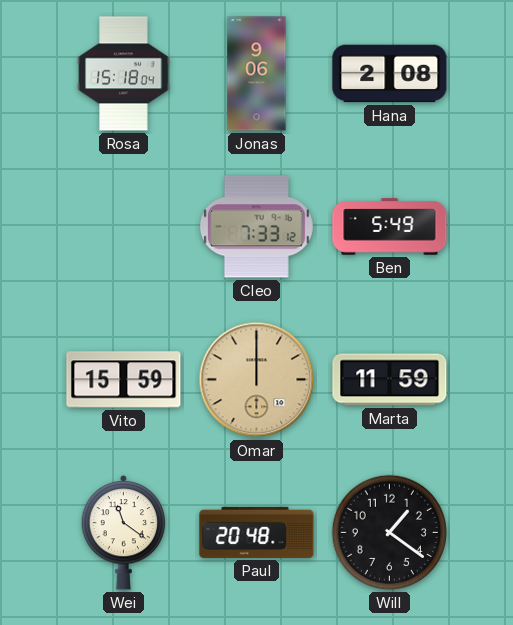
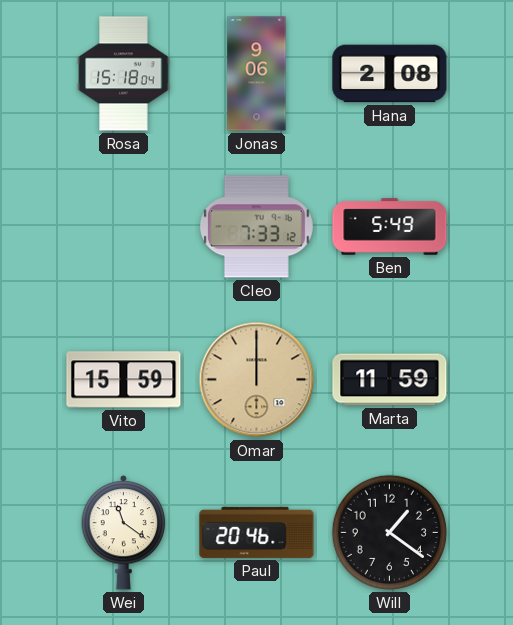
Paul: 20:48 -> 20:46 (257, 532)
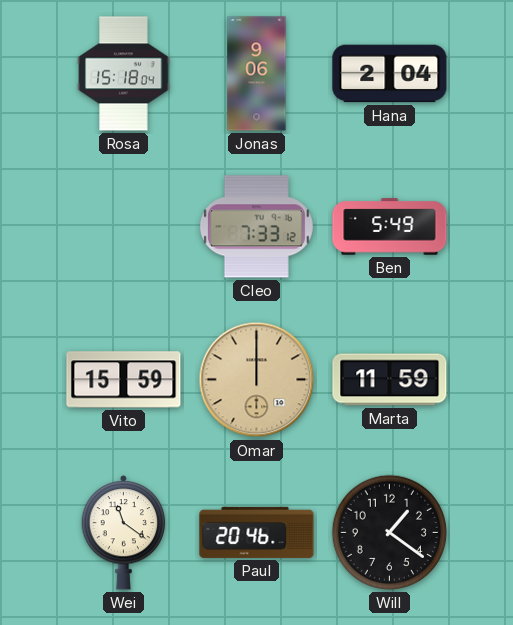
Hana: 2:08 -> 2:04 (390, 74)
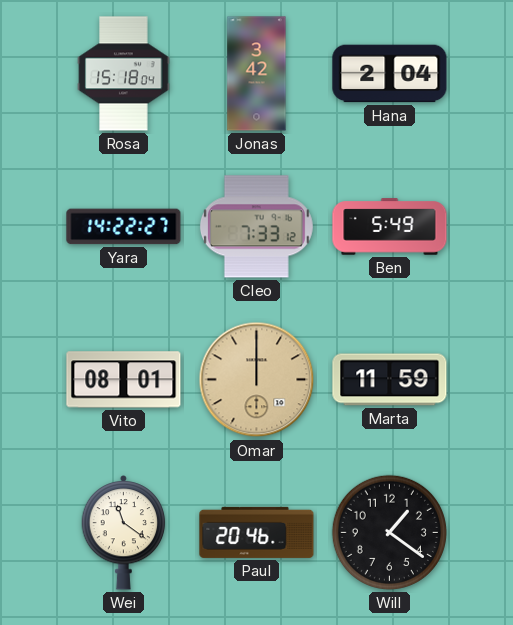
Jonas: 9:06 -> 3:42 (257, 74)
Yara: none -> 14:22 (124, 227)
Vito: 15:59 -> 08:01 (124, 380)
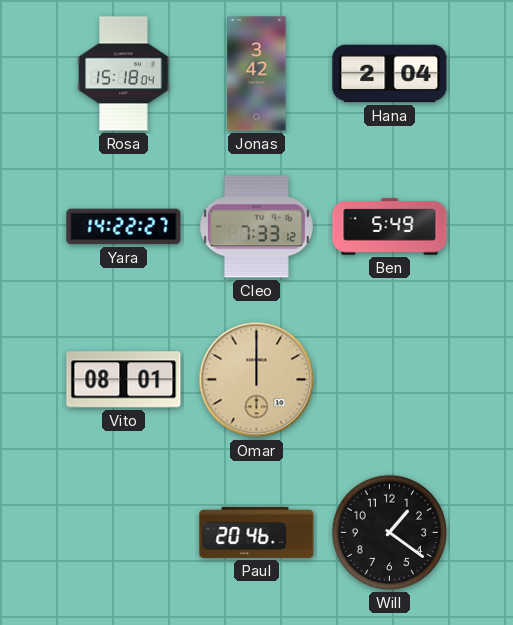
Marta: 11:59 -> none (390, 380)
Wei: 11:21 -> none (124, 533)
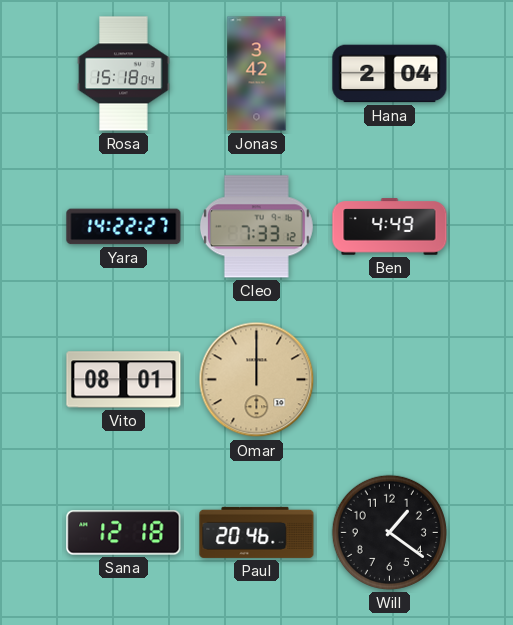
Ben: 5:49 -> 4:49 (390, 227)
Sana: none -> 12:18 (124, 533)
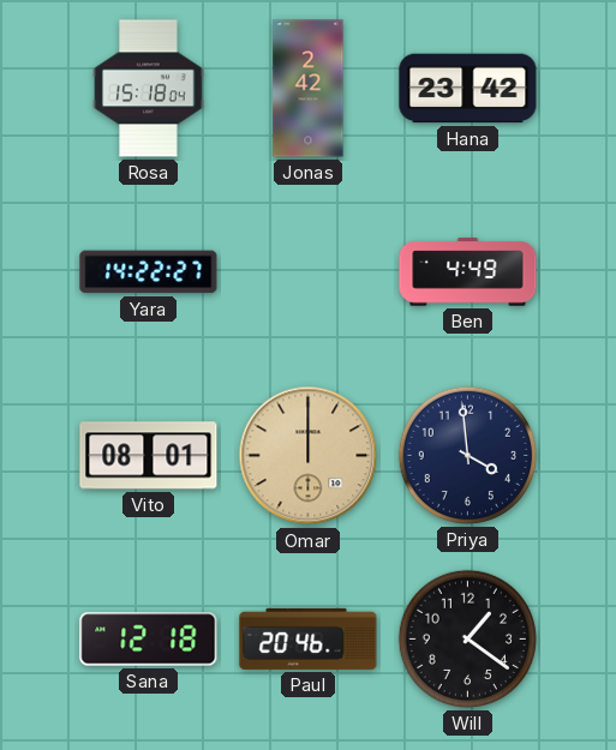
Jonas: 3:42 -> 2:42 (309, 89)
Hana: 2:04 -> 23:42 (468, 89)
Cleo: 7:33 -> none (256, 227)
Priya: none -> 3:59 (467, 455)
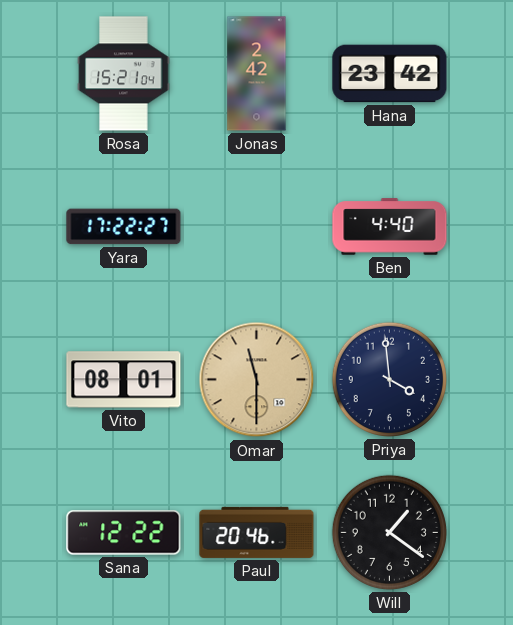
Rosa: 15:18 -> 15:21 (124, 74)
Yara: 14:22 -> 17:22 (124, 227)
Ben: 4:49 -> 4:40 (390, 227)
Omar: 12:00 -> 11:30 (257, 380)
Sana: 12:18 -> 12:22 (124, 533)
